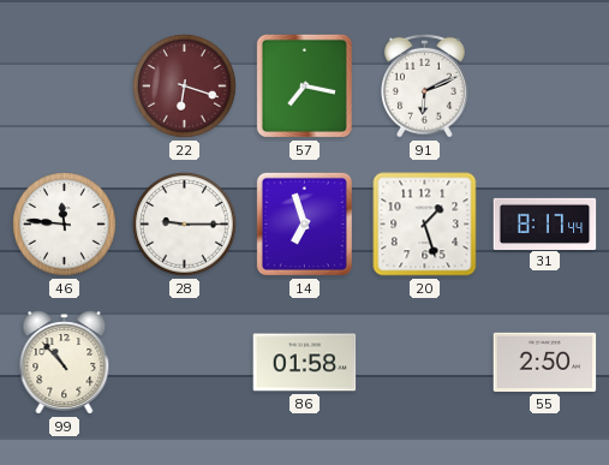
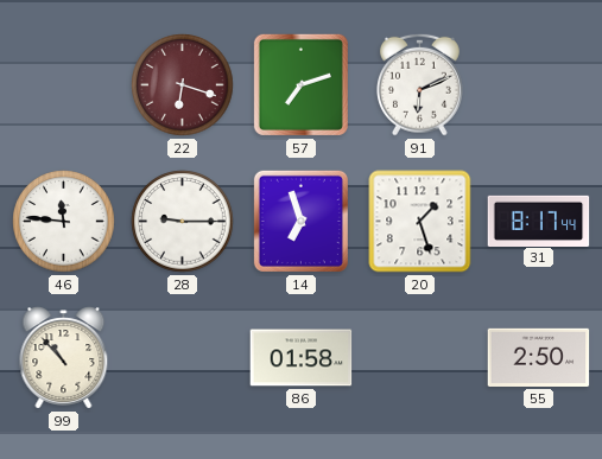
57: 7:17 -> 7:12 (300, 84)
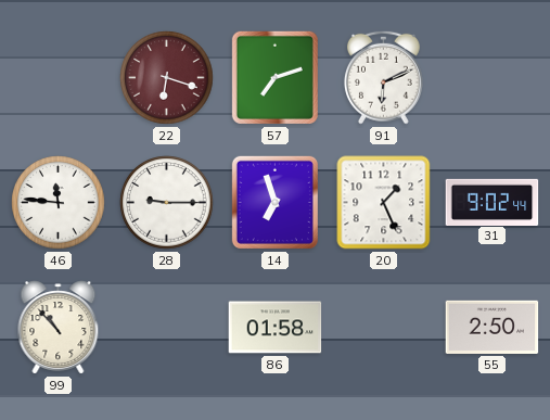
20: 1:27 -> 1:26 (384, 203)
31: 8:17 -> 9:02 (493, 202)
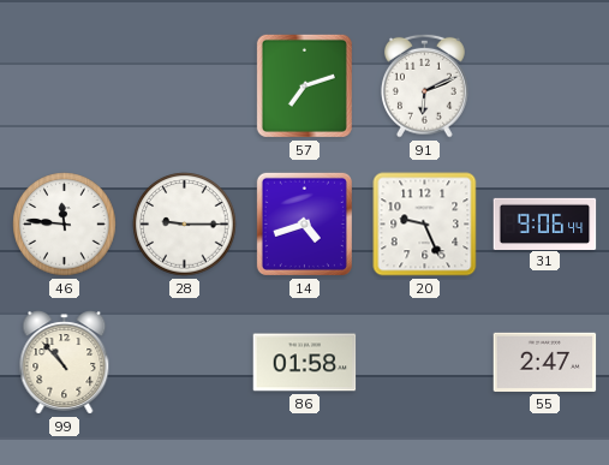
22: 6:18 -> none (167, 78)
14: 6:57 -> 4:42 (304, 223)
20: 1:26 -> 9:26 (425, 225)
31: 9:02 -> 9:06 (545, 223)
55: 2:50 -> 2:47 (545, 362)
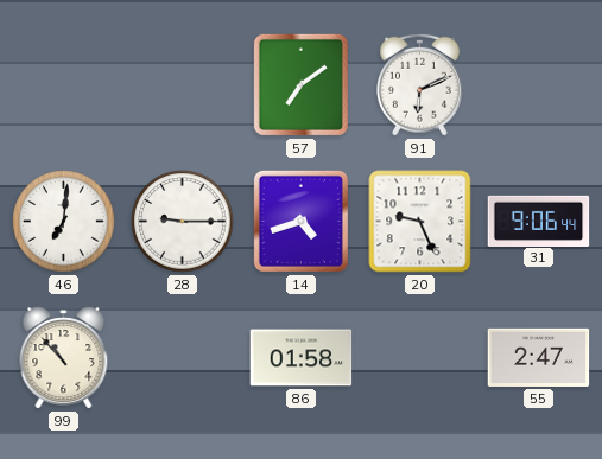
57: 7:12 -> 7:09 (300, 84)
46: 11:46 -> 7:01 (64, 222)
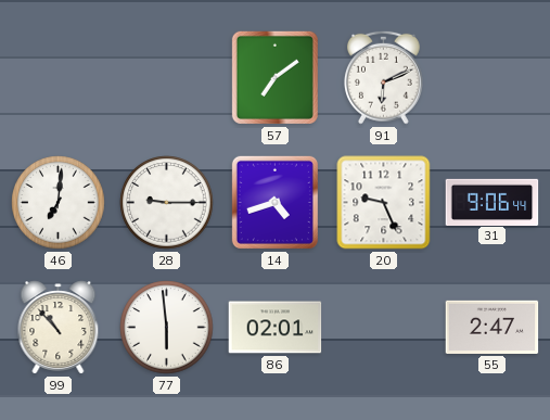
77: none -> 5:59 (167, 328)
86: 01:58 -> 02:01 (276, 328)
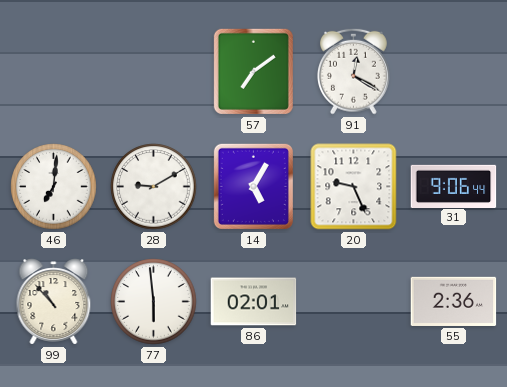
91: 6:11 -> 12:20 (353, 71)
28: 9:15 -> 9:10 (154, 187)
14: 4:42 -> 5:05 (253, 186)
55: 2:47 -> 2:36 (454, 301)
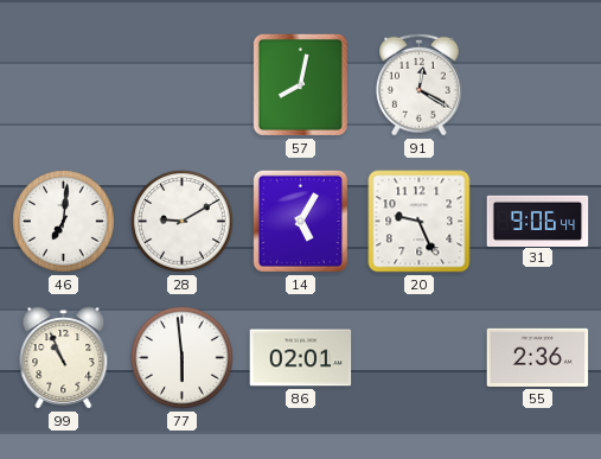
57: 7:09 -> 8:02 (300, 84)
99: 10:53 -> 10:56 (64, 358)
